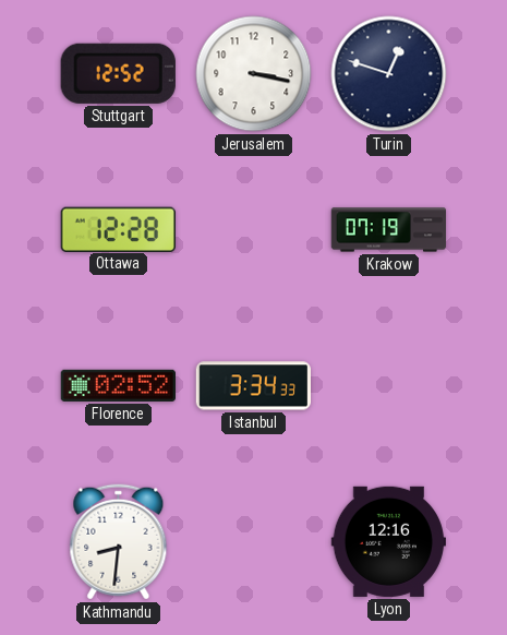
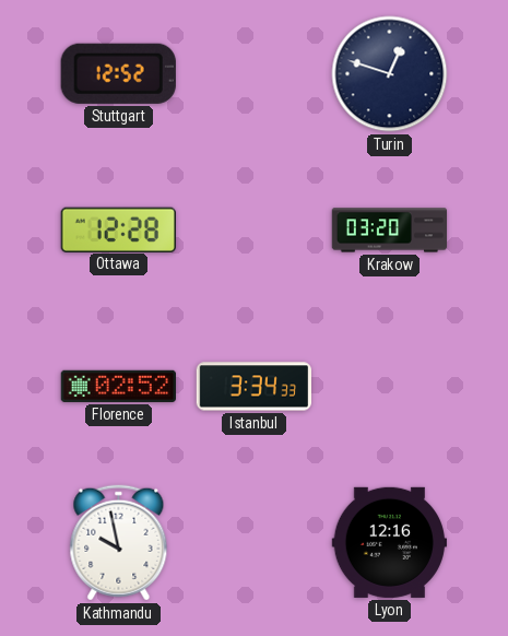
Jerusalem: 3:17 -> none (254, 74)
Krakow: 07:19 -> 03:20 (390, 231)
Kathmandu: 8:31 -> 9:58 (119, 543)
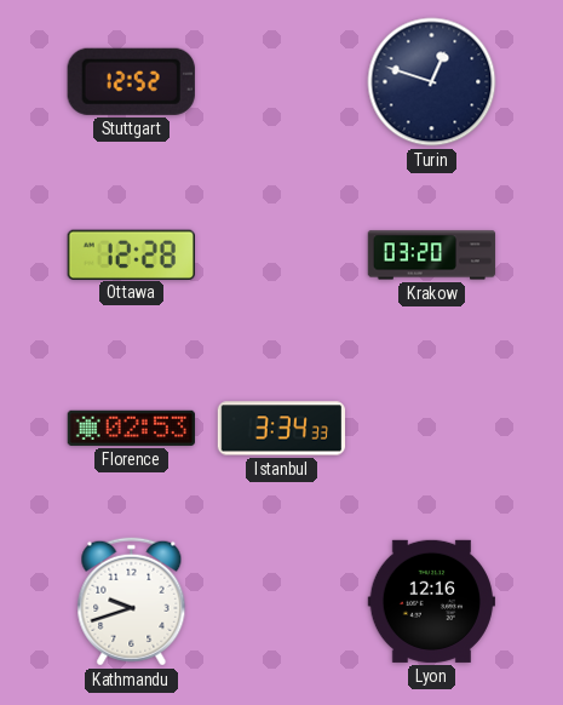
Florence: 02:52 -> 02:53 (131, 428)
Kathmandu: 9:58 -> 9:42 (132, 602)
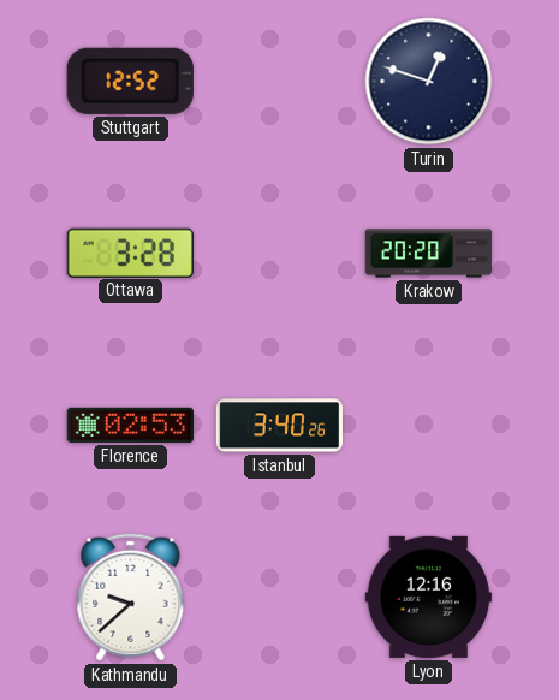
Ottawa: 12:28 -> 3:28 (130, 253)
Krakow: 03:20 -> 20:20 (429, 254)
Istanbul: 3:34 -> 3:40 (280, 426)
Kathmandu: 9:42 -> 9:38 (131, 598)
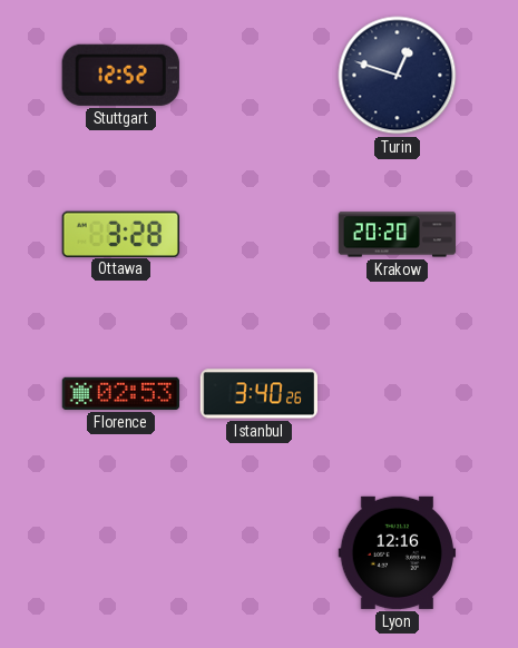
Kathmandu: 9:38 -> none (131, 598)
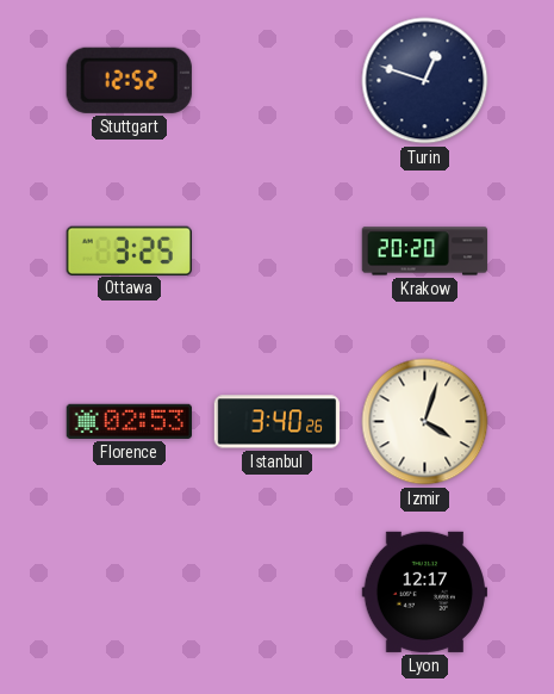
Ottawa: 3:28 -> 3:25 (129, 250)
Izmir: none -> 4:03 (425, 422)
Lyon: 12:16 -> 12:17 (424, 591)
